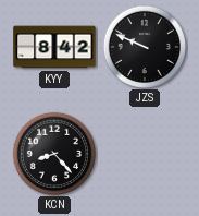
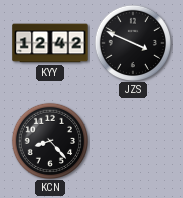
KYY: 8:42 -> 12:42 (50, 43)
JZS: 9:49 -> 3:49 (132, 42)
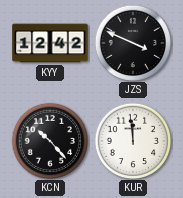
KCN: 8:23 -> 10:23 (49, 140)
KUR: none -> 11:59 (132, 140)
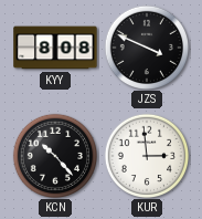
KYY: 12:42 -> 8:08 (55, 48)
KUR: 11:59 -> 2:59 (146, 155)
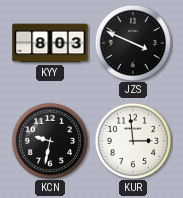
KYY: 8:08 -> 8:03 (50, 43)
KCN: 10:23 -> 9:32 (49, 140)
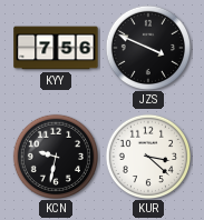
KYY: 8:03 -> 7:56 (56, 48)
KUR: 2:59 -> 3:22 (147, 156)
